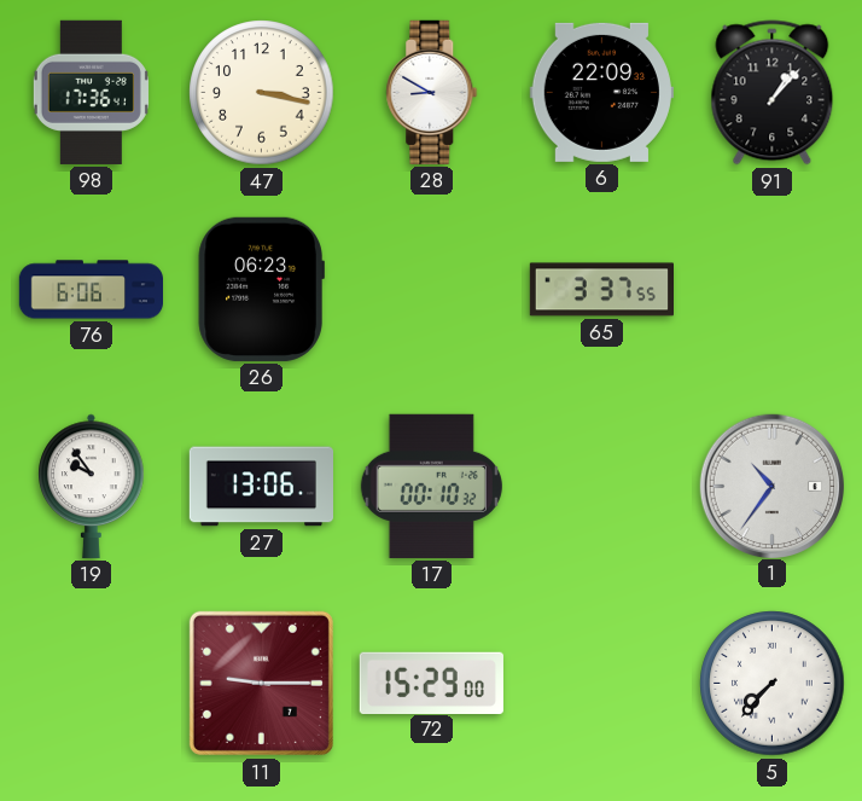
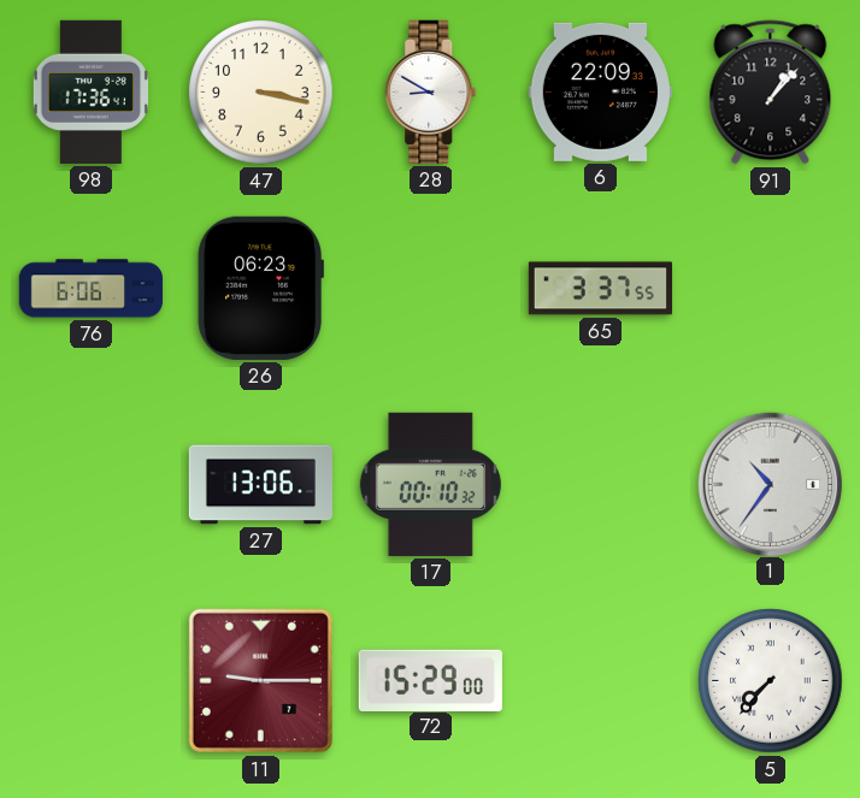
19: 9:54 -> none (92, 486)
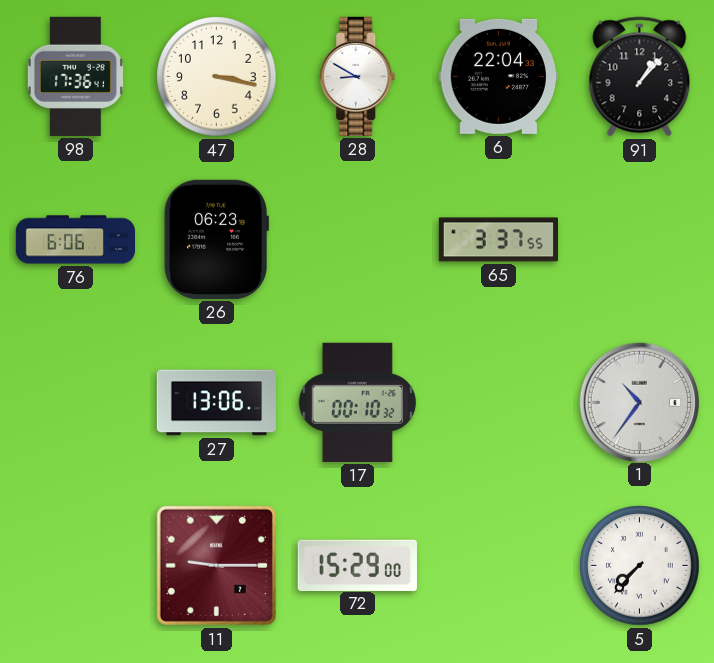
6: 22:09 -> 22:04 (498, 76)
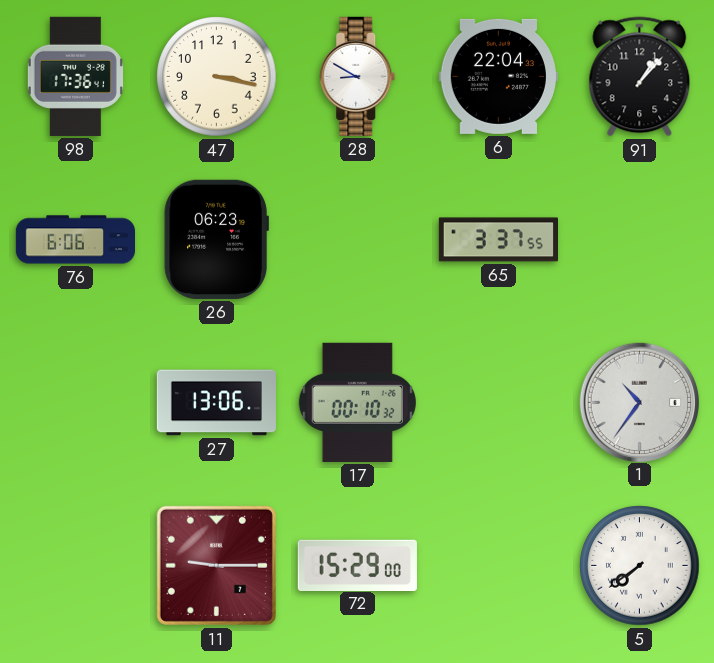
5: 7:37 -> 7:39 (640, 566)
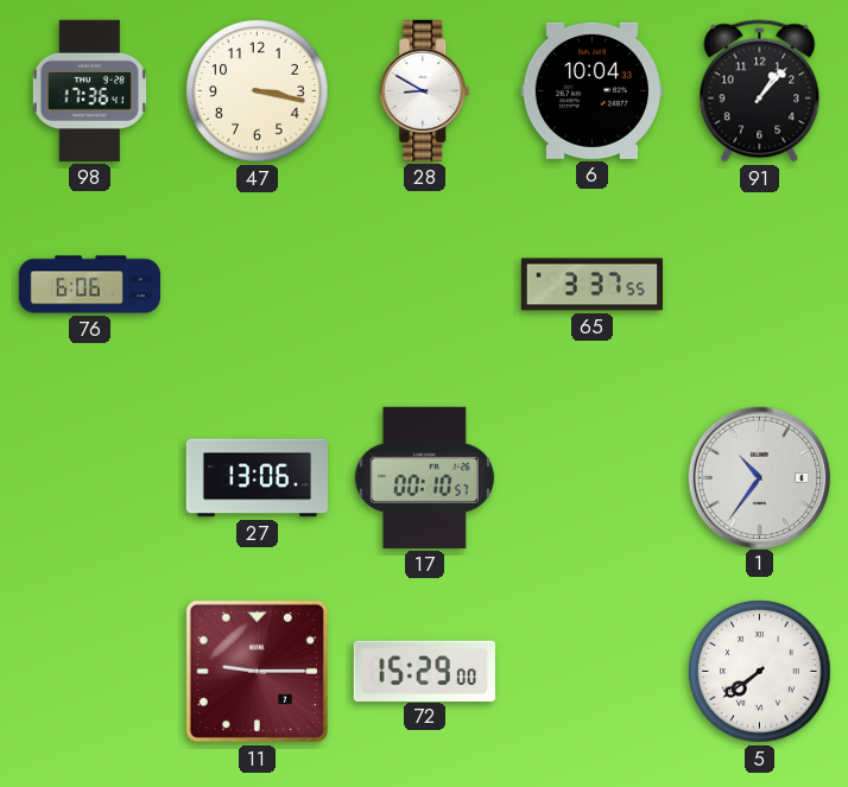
6: 22:04 -> 10:04 (591, 90)
26: 06:23 -> none (216, 239)
17: 00:10:32 -> 00:10:57 (424, 477)
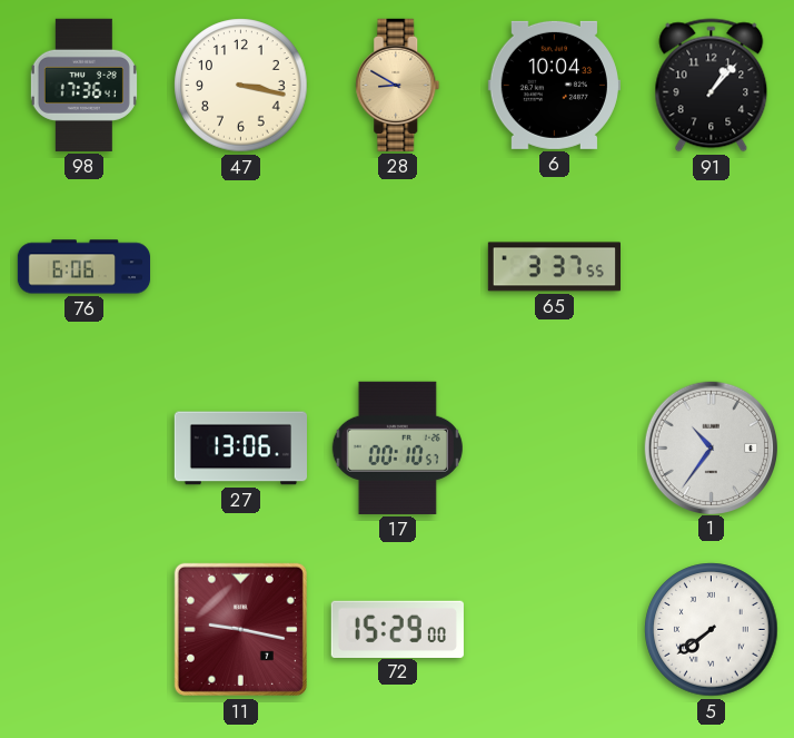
28 dial: white -> champagne (398, 85)
11: 9:15 -> 9:17 (240, 629)
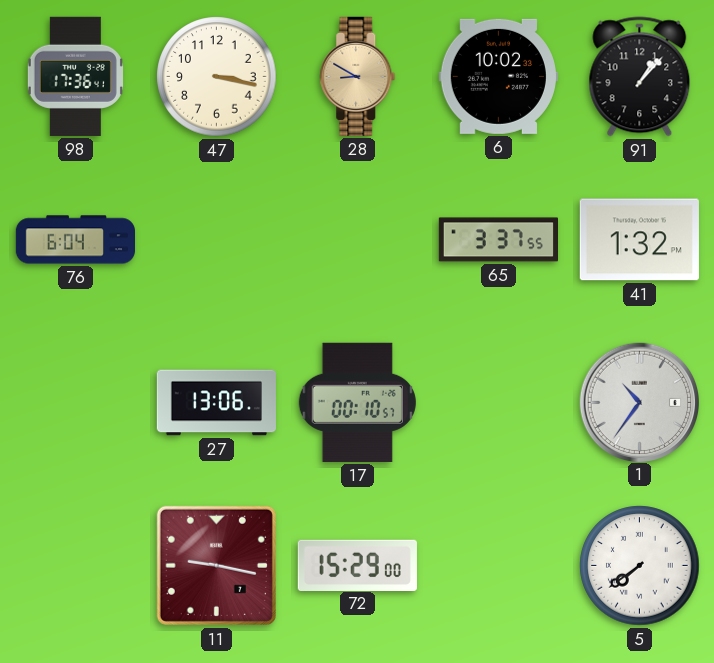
6: 10:04 -> 10:02 (498, 76)
76: 6:06 -> 6:04 (76, 240)
41: none -> 1:32 (639, 240)
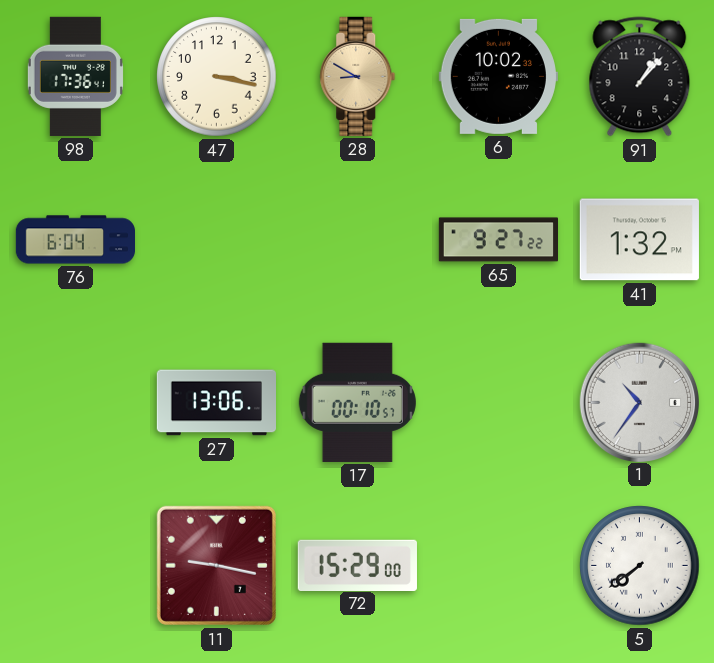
65: 3:37 -> 9:27 (498, 240)
